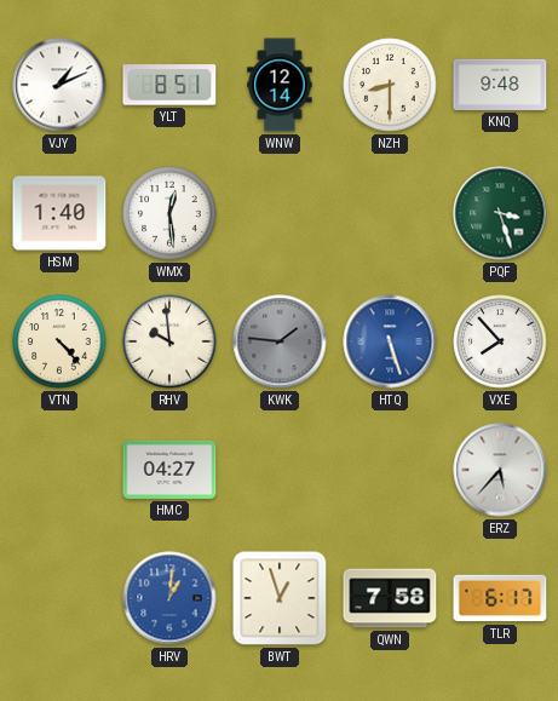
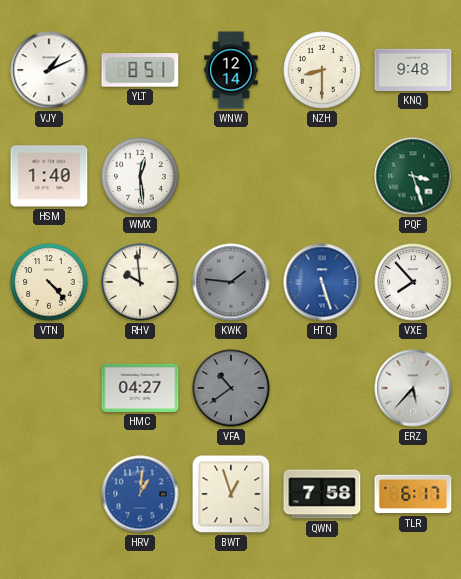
VFA: none -> 10:39 (231, 388)
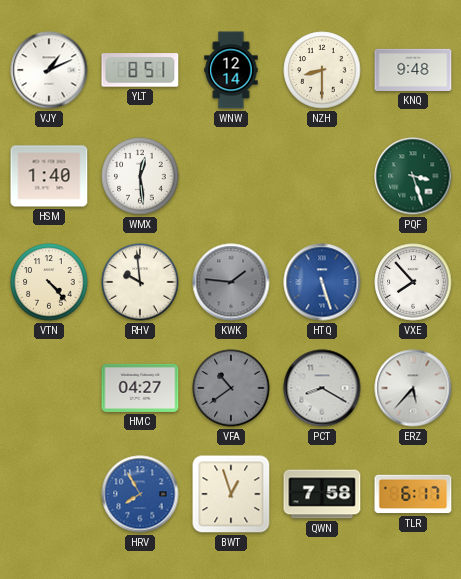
PCT: none -> 8:20 (322, 388)
HRV: 1:01 -> 7:55 (140, 494)
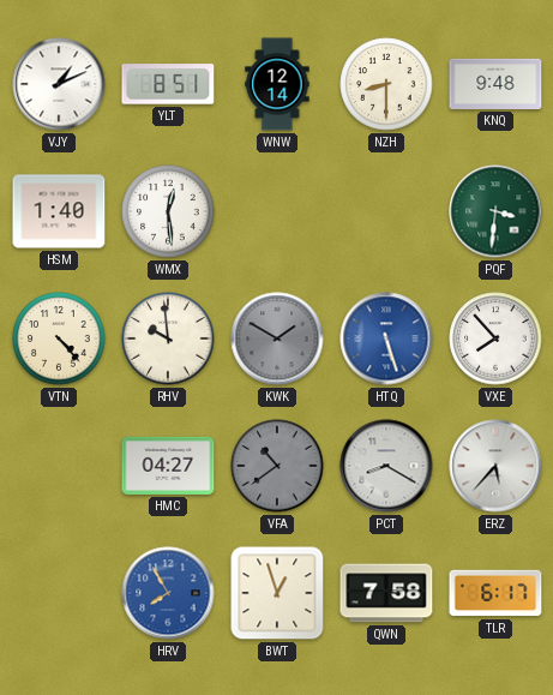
PQF: 3:27 -> 3:31 (495, 211)
KWK: 1:46 -> 1:50 (277, 338)
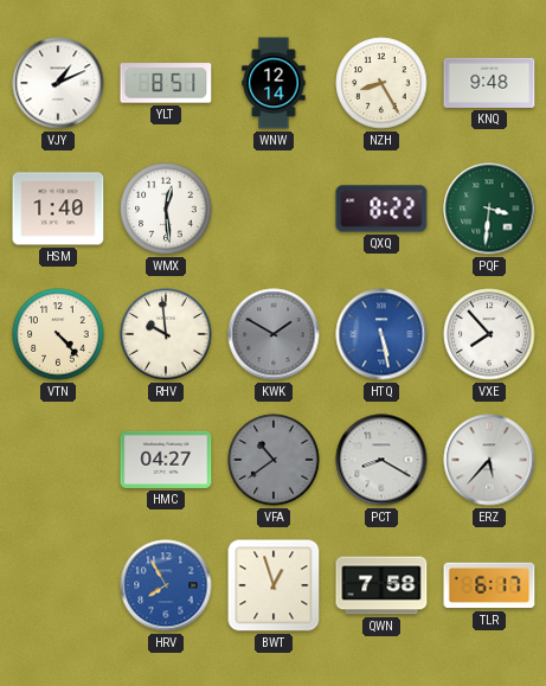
NZH: 8:30 -> 8:25 (381, 83)
QXQ: none -> 8:22 (381, 209)
HTQ: 5:27 -> 5:28 (381, 334)
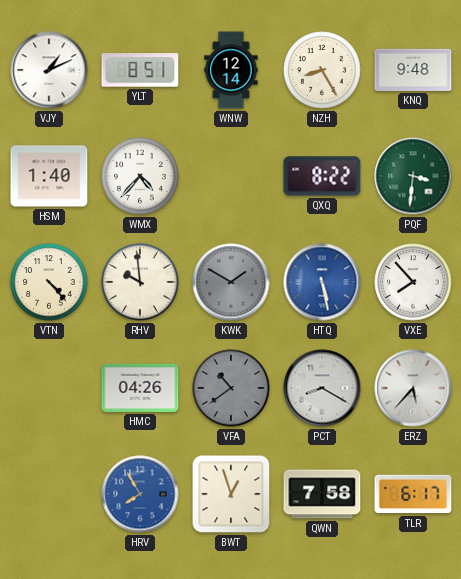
WMX: 12:29 -> 4:37 (140, 176)
HMC: 04:27 -> 04:26 (140, 388)
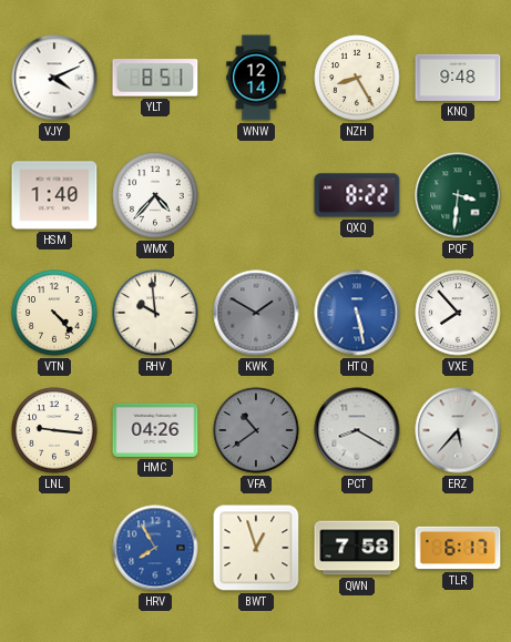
VJY: 1:11 -> 4:11 (54, 78)
LNL: none -> 9:16 (54, 430)
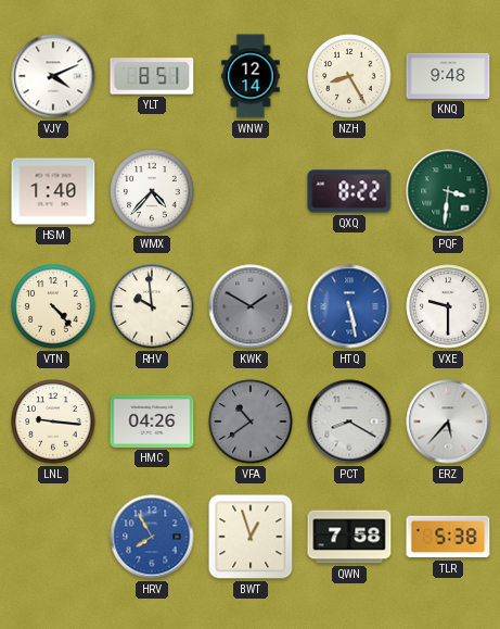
VXE: 7:53 -> 9:30 (448, 306)
TLR: 6:17 -> 5:38 (448, 537)
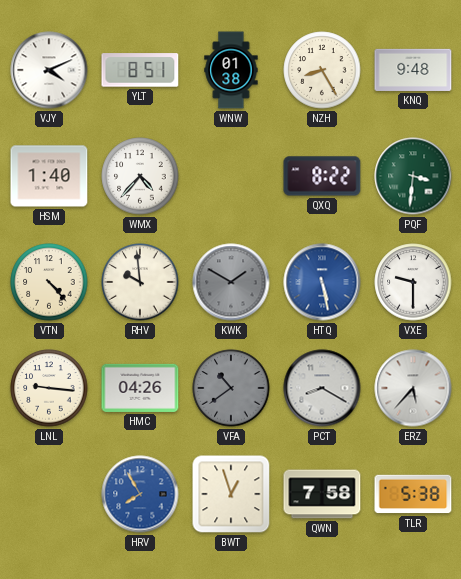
WNW: 12:14 -> 01:38 (231, 70)
